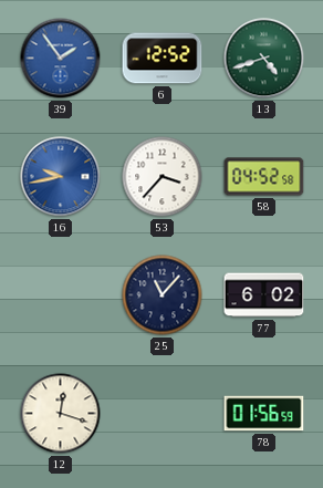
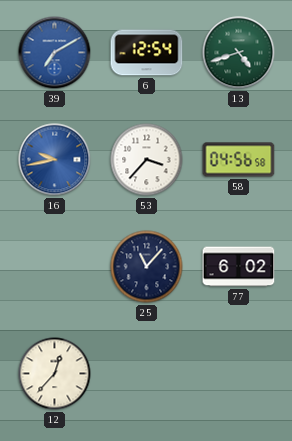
39: 1:54 -> 7:10 (55, 53)
6: 12:52 -> 12:54 (147, 53)
58: 04:52 -> 04:56 (239, 160)
12: 12:18 -> 12:37 (55, 374)
78: 01:56 -> none (264, 414)
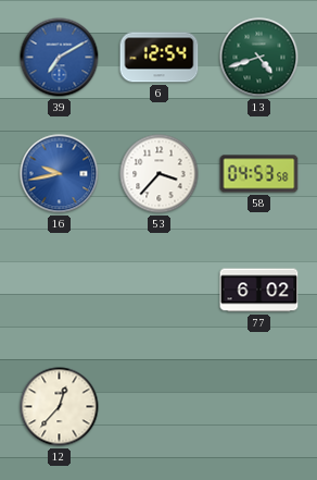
58: 04:56 -> 04:53 (259, 174)
25: 11:07 -> none (147, 267)
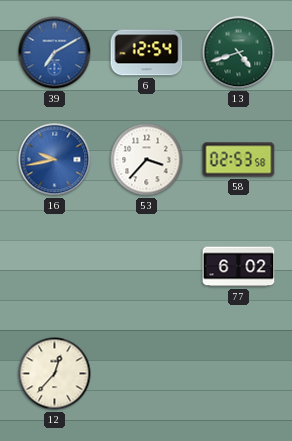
58: 04:53 -> 02:53 (239, 160)
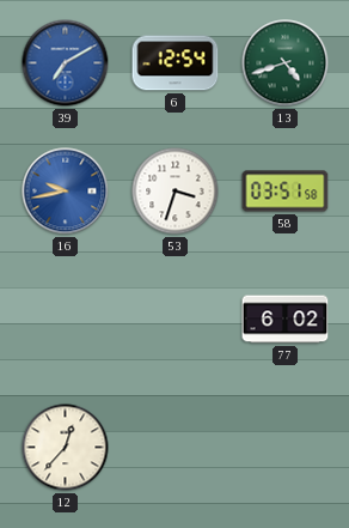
53: 3:37 -> 3:33 (176, 192)
58: 02:53 -> 03:51 (286, 192)
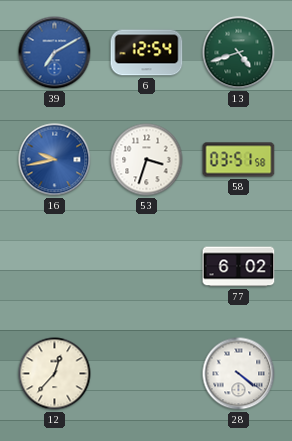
28: none -> 4:21 (239, 374)
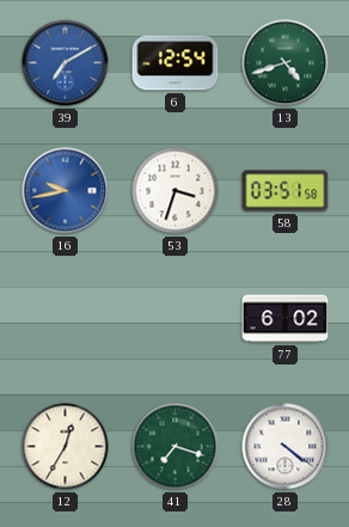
12: 12:37 -> 12:35 (66, 447)
41: none -> 7:18 (176, 447)
